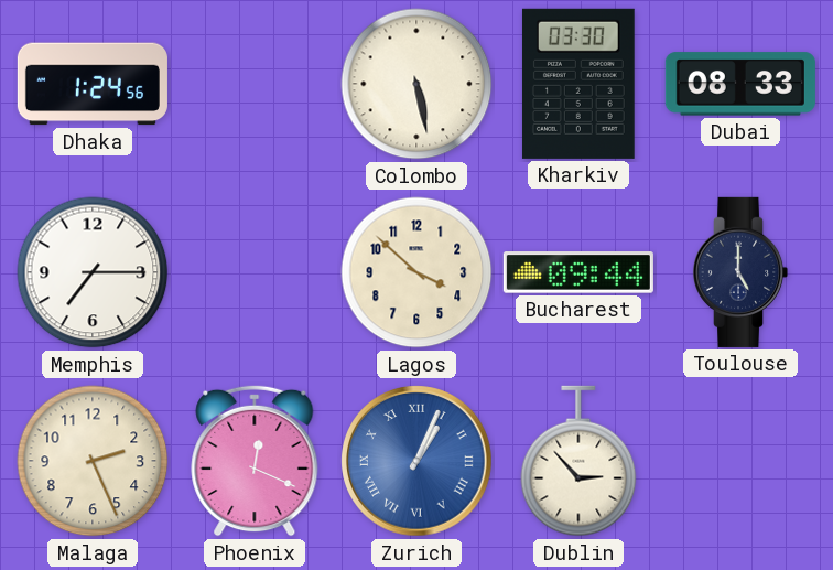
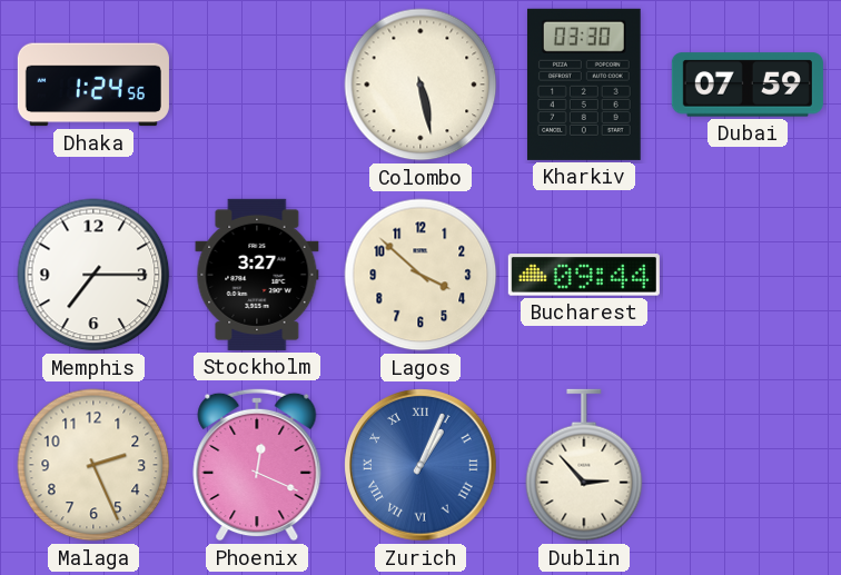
Dubai: 08:33 -> 07:59 (748, 85)
Stockholm: none -> 3:27 (257, 275)
Toulouse: 5:00 -> none (740, 272)
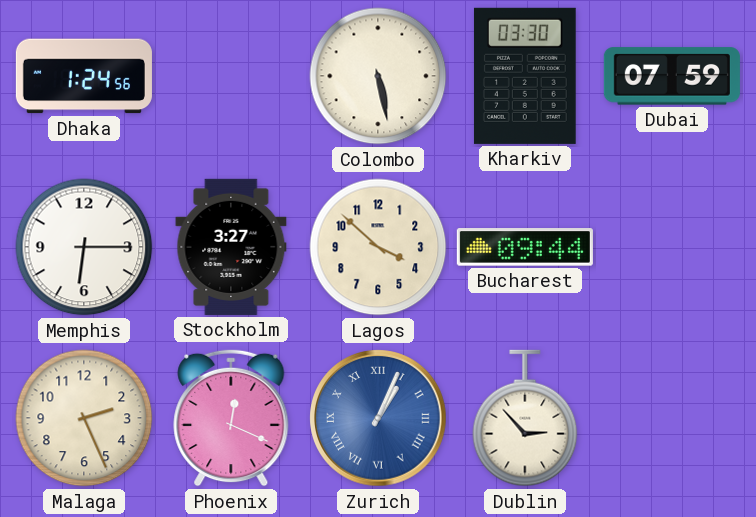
Memphis: 7:15 -> 6:15 (84, 247)
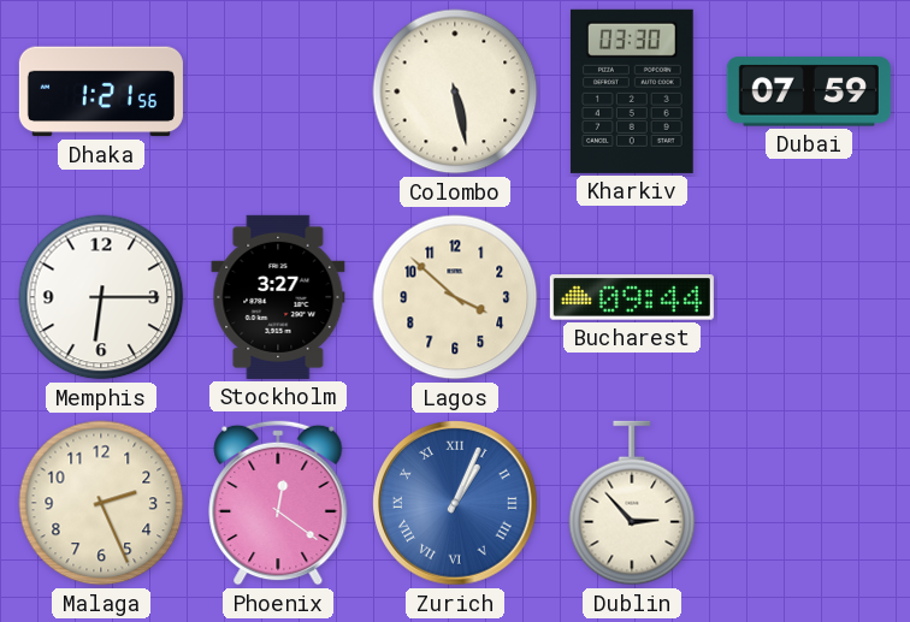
Dhaka: 1:24 -> 1:21 (101, 91)
Phoenix: 12:19 -> 12:21 (278, 503)
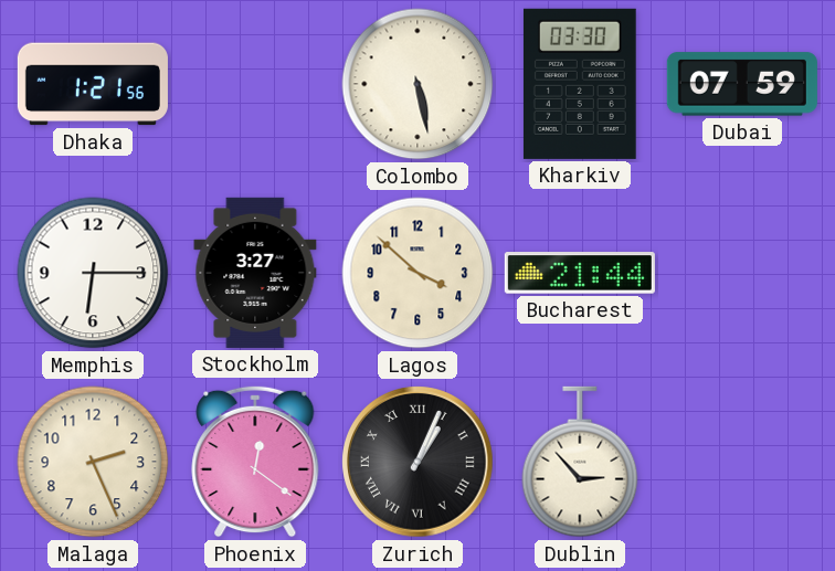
Bucharest: 09:44 -> 21:44 (580, 273)
Zurich dial: blue -> black (417, 462)
